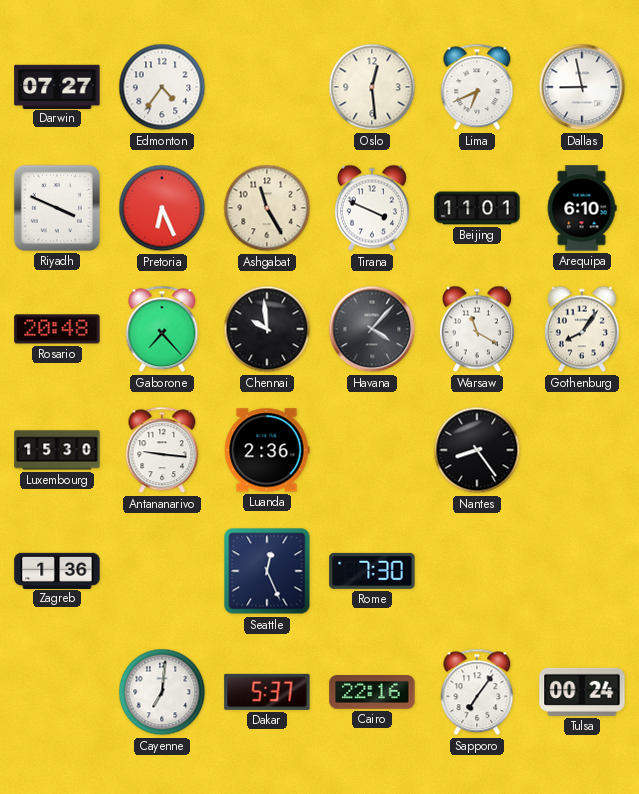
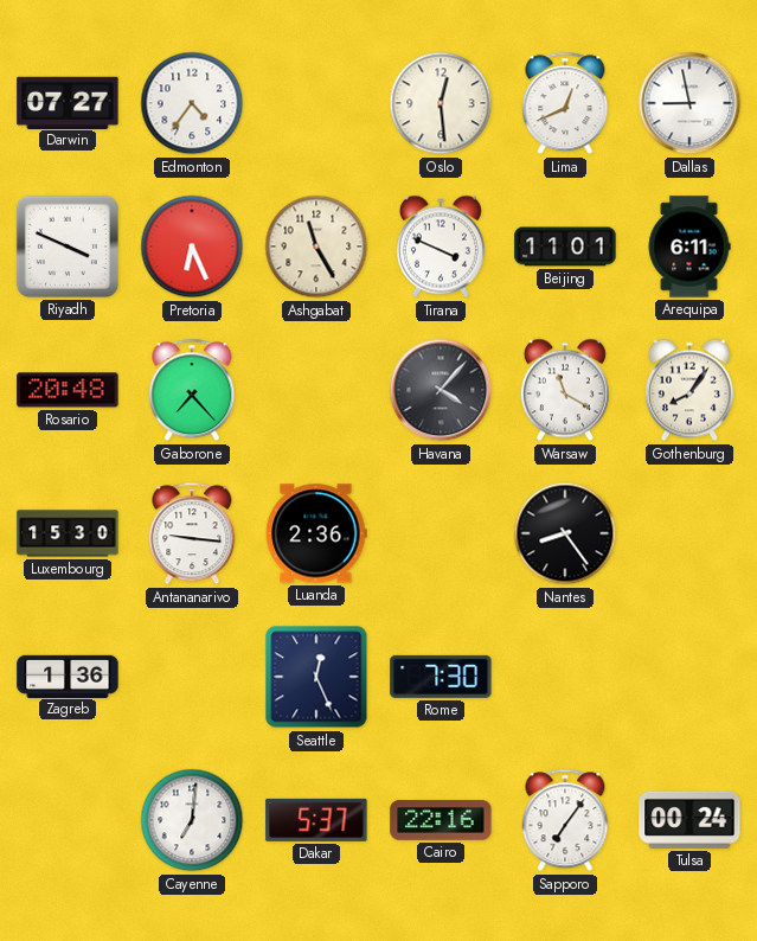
Lima: 6:41 -> 12:41 (565, 103)
Arequipa: 6:10 -> 6:11 (689, 247)
Chennai: 9:59 -> none (267, 329)
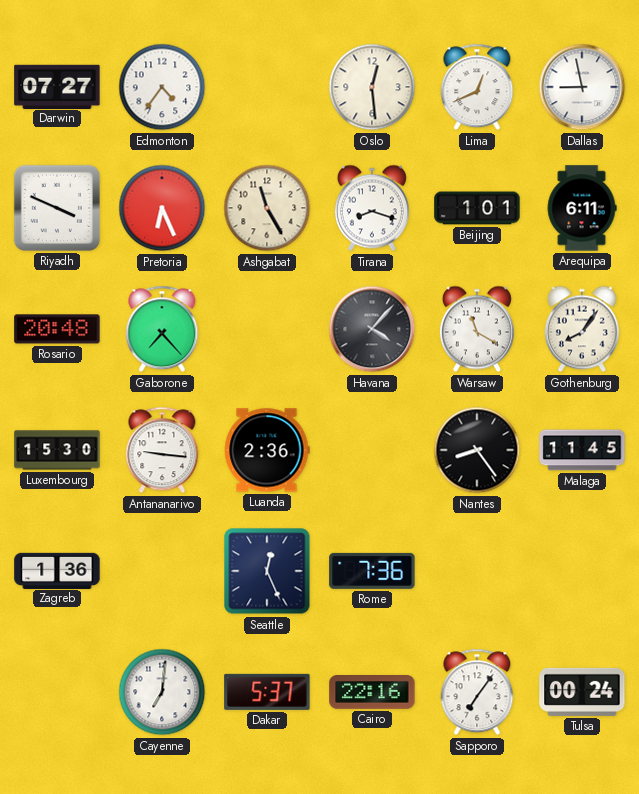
Tirana: 3:49 -> 8:18 (372, 208)
Beijing: 11:01 -> 1:01 (477, 208)
Malaga: none -> 11:45 (582, 450)
Rome: 7:30 -> 7:36 (372, 571)
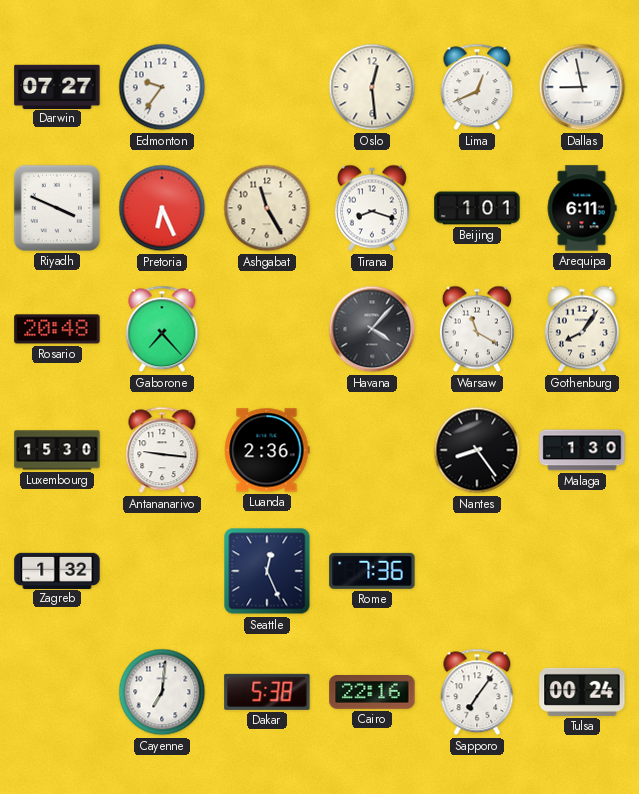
Edmonton: 4:36 -> 9:36 (162, 87)
Malaga: 11:45 -> 1:30 (582, 450)
Zagreb: 1:36 -> 1:32 (57, 570)
Dakar: 5:37 -> 5:38 (267, 692)
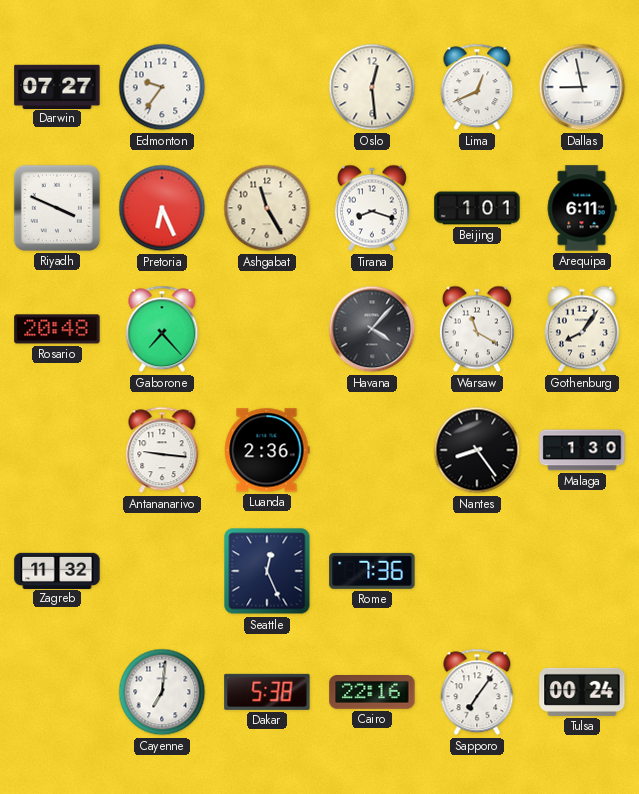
Luxembourg: 15:30 -> none (57, 450)
Zagreb: 1:32 -> 11:32 (57, 570)
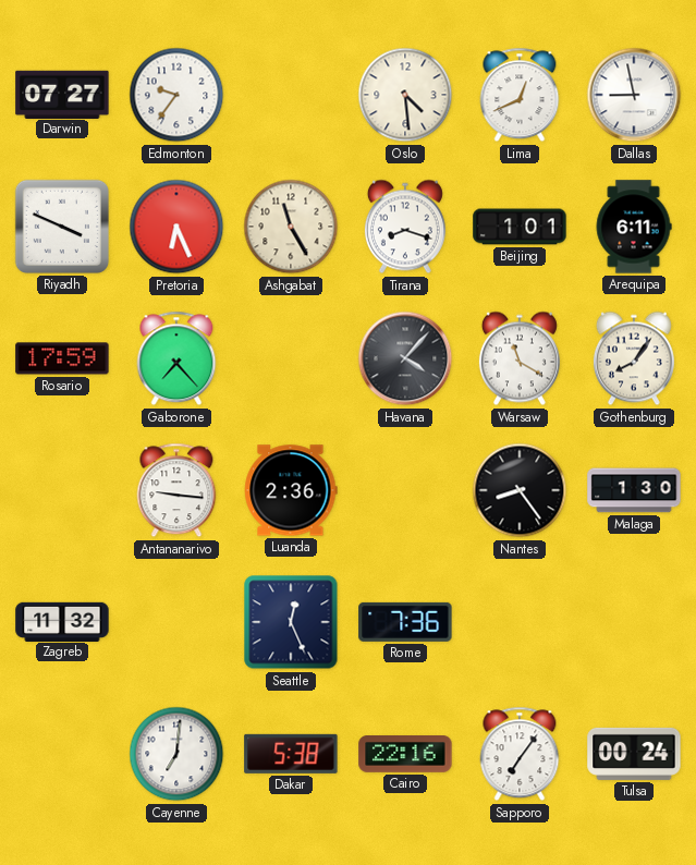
Oslo: 12:29 -> 4:29 (405, 95)
Rosario: 20:48 -> 17:59 (62, 358)
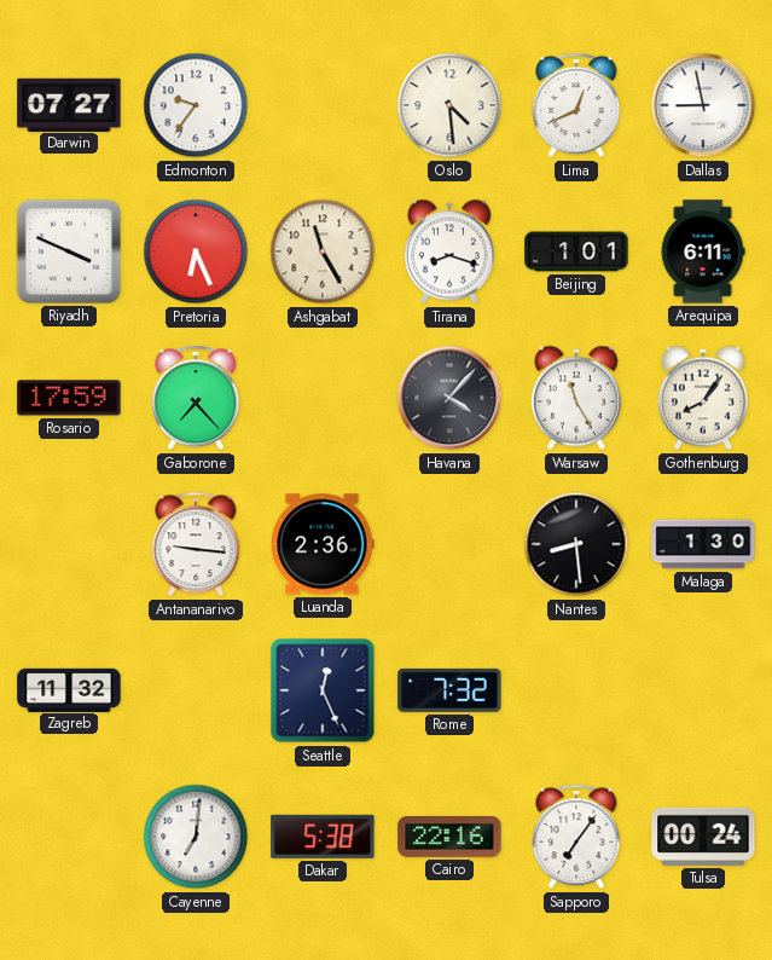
Warsaw: 11:20 -> 11:25 (576, 398)
Nantes: 8:24 -> 8:29 (576, 544)
Rome: 7:36 -> 7:32 (449, 690)
